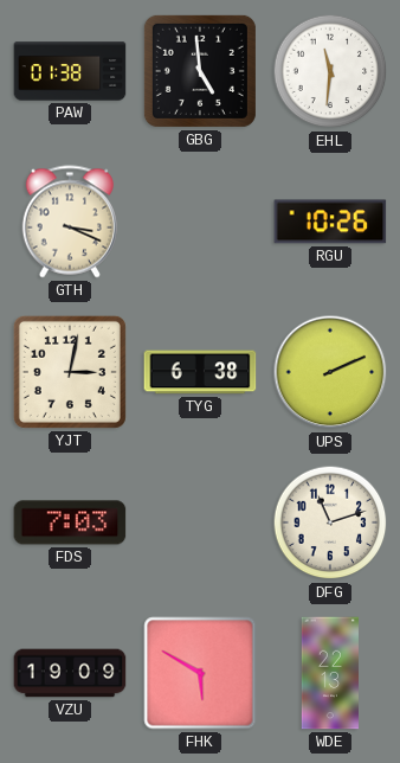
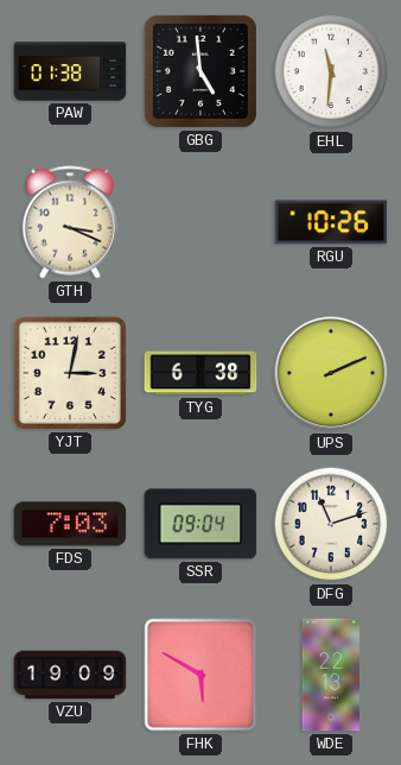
SSR: none -> 09:04 (200, 524)
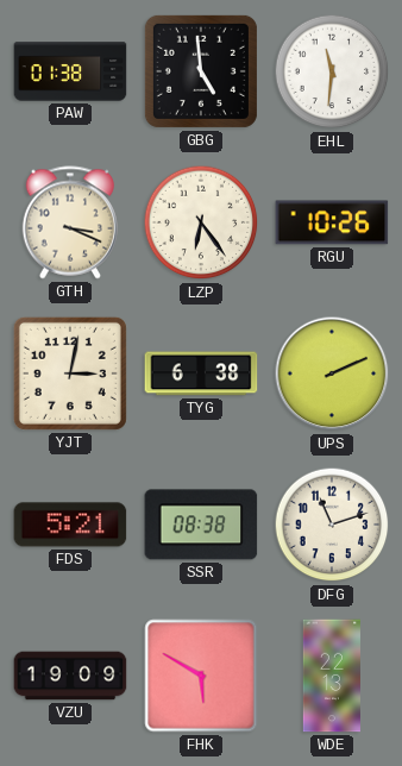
LZP: none -> 6:24 (201, 222)
FDS: 7:03 -> 5:21 (70, 525)
SSR: 09:04 -> 08:38 (201, 525)
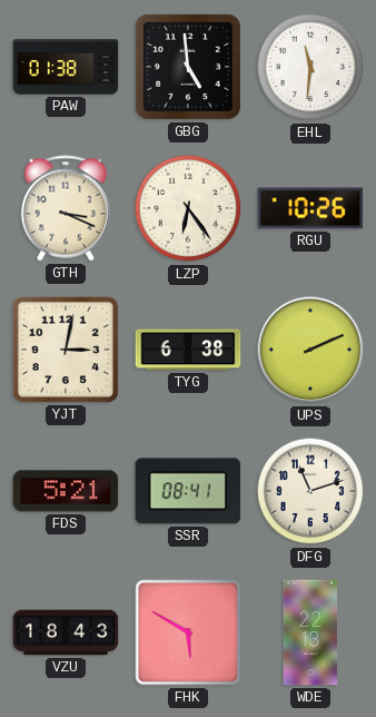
SSR: 08:38 -> 08:41 (188, 491)
VZU: 19:09 -> 18:43 (66, 632)
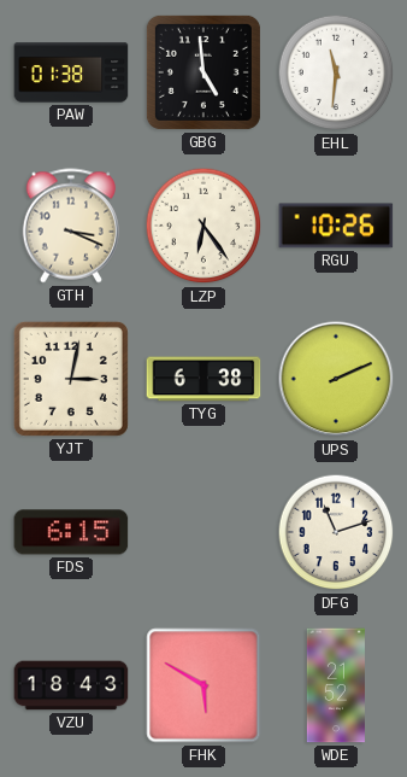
FDS: 5:21 -> 6:15 (71, 532)
SSR: 08:41 -> none (188, 491)
WDE: 22:13 -> 21:52 (336, 685)
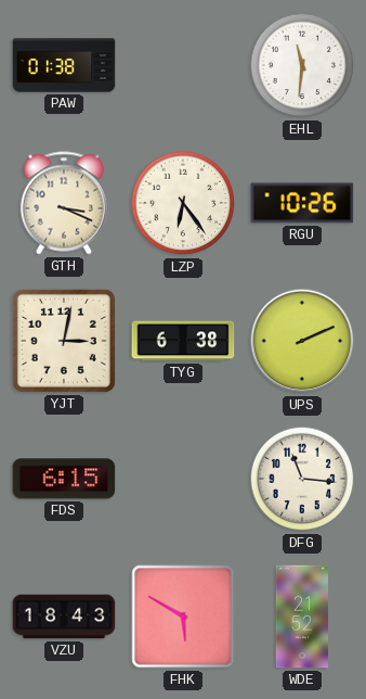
GBG: 4:59 -> none (203, 72)
DFG: 11:12 -> 11:16 (302, 479)
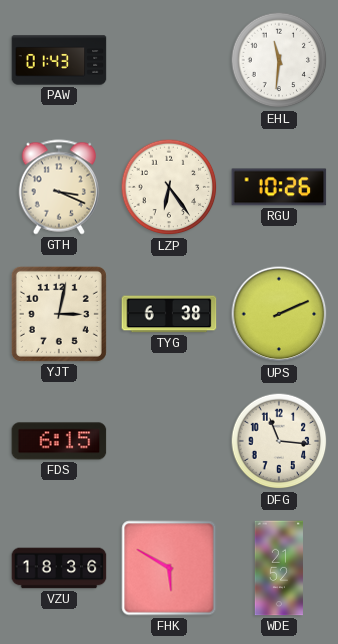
PAW: 01:38 -> 01:43 (59, 60)
VZU: 18:43 -> 18:36 (59, 568)
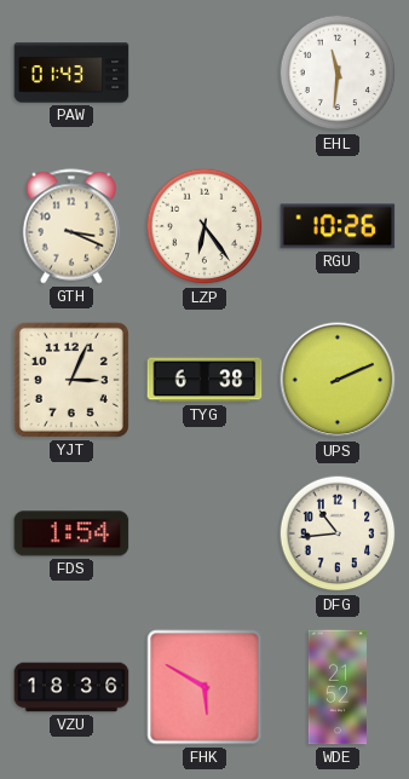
YJT: 3:02 -> 3:04 (71, 380)
FDS: 6:15 -> 1:54 (71, 533)
DFG: 11:16 -> 10:44 (338, 533)
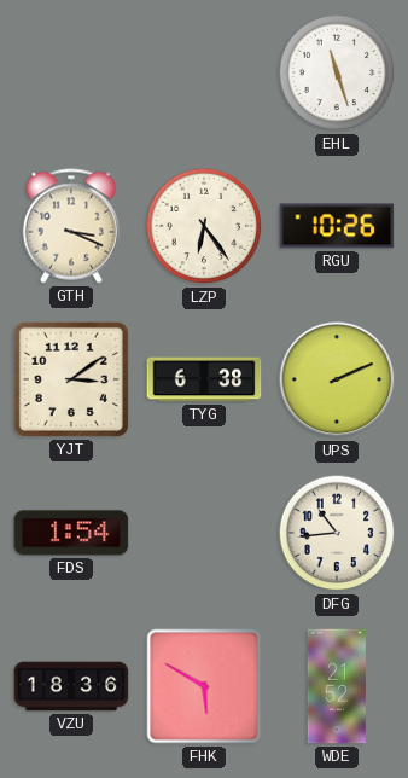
PAW: 01:43 -> none (71, 73)
EHL: 11:31 -> 11:27 (337, 72)
YJT: 3:04 -> 3:09 (71, 379)
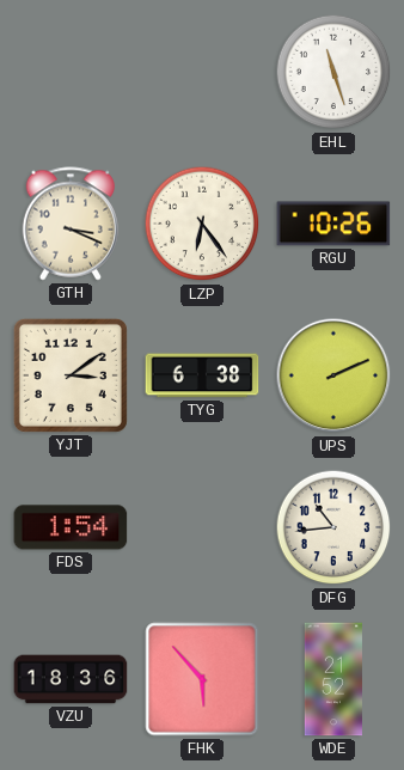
FHK: 5:50 -> 5:53 (202, 679)
